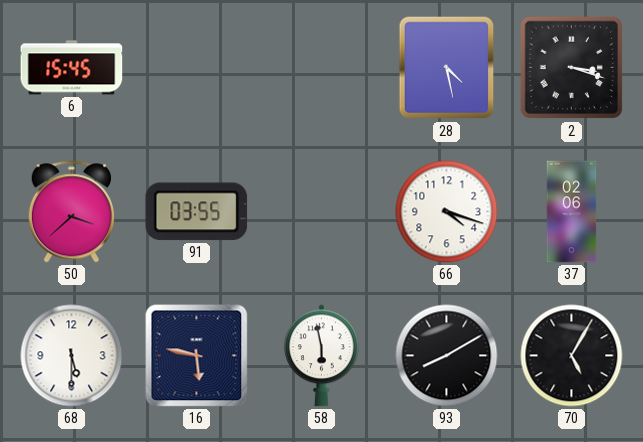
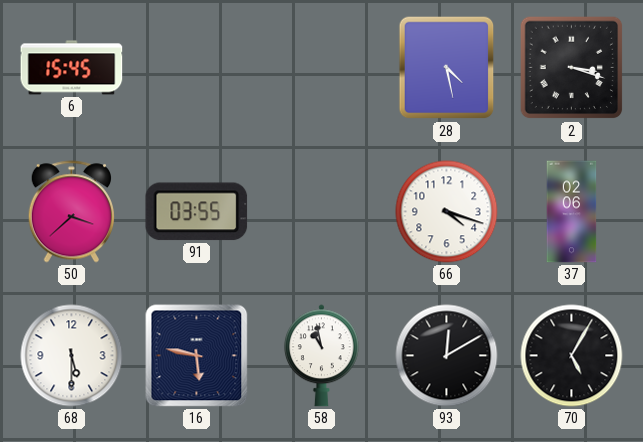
58: 5:58 -> 10:58 (321, 356)
93: 8:10 -> 12:10 (447, 356)
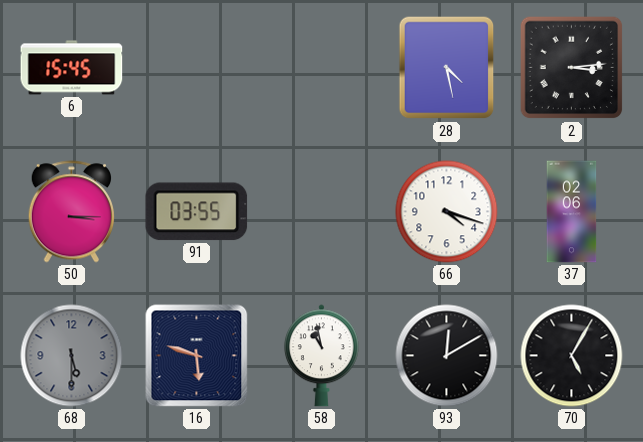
2: 3:18 -> 3:14 (572, 68)
50: 3:38 -> 3:15 (71, 212)
68 dial: white -> grey (72, 356)
16: 5:47 -> 5:48 (197, 356)
